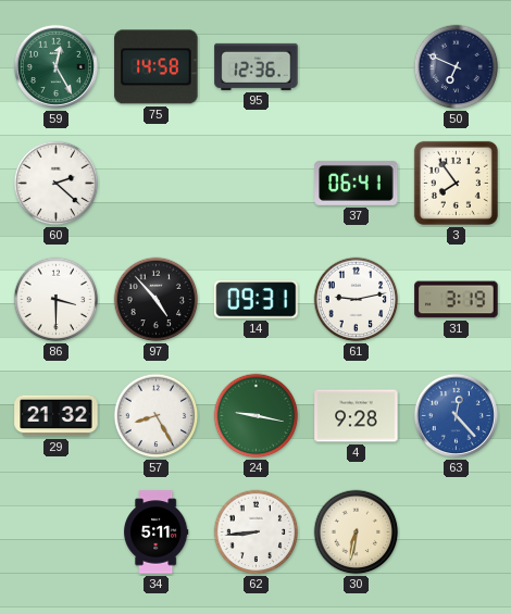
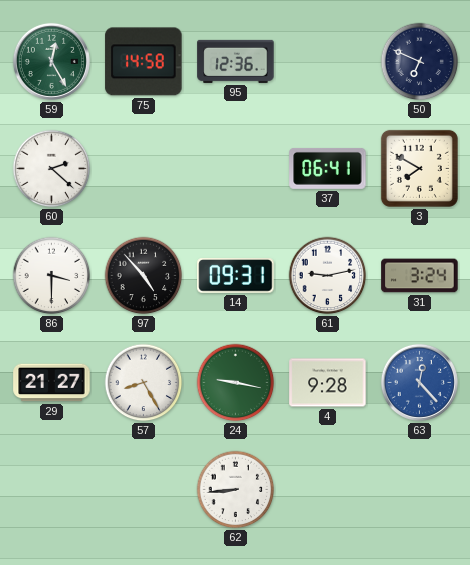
3: 7:54 -> 7:50 (419, 168)
31: 3:19 -> 3:24 (420, 276)
29: 21:32 -> 21:27 (52, 383)
34: 5:11 -> none (157, 532)
30: 6:32 -> none (357, 532)
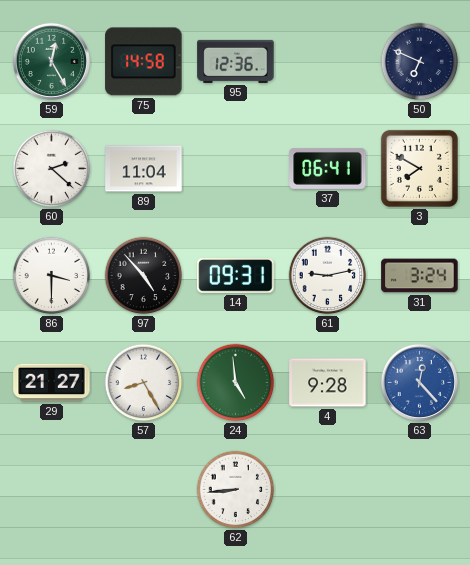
89: none -> 11:04 (144, 169)
24: 9:17 -> 4:59 (236, 383)
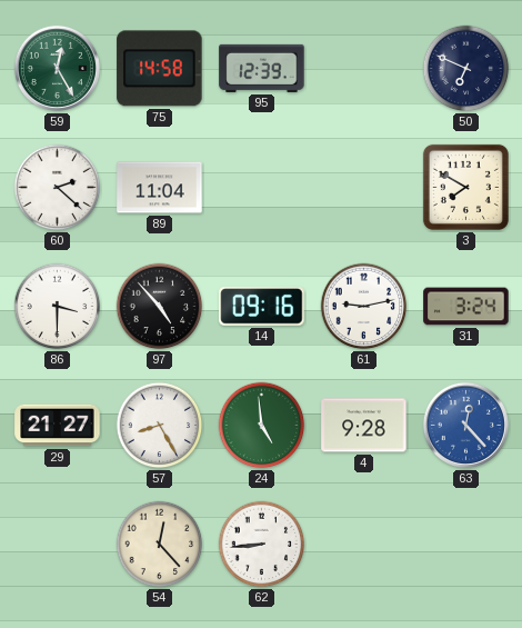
95: 12:36 -> 12:39 (262, 68)
37: 06:41 -> none (328, 168)
14: 09:31 -> 09:16 (262, 307)
54: none -> 12:23 (160, 545)
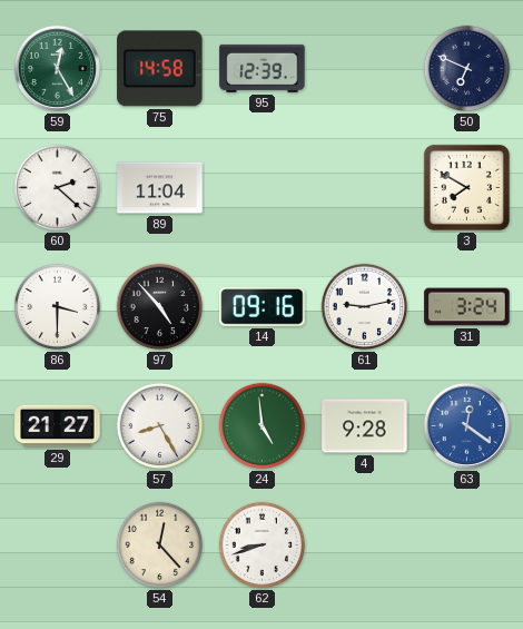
63: 12:23 -> 12:21 (466, 425)
62: 8:44 -> 8:42 (263, 546)
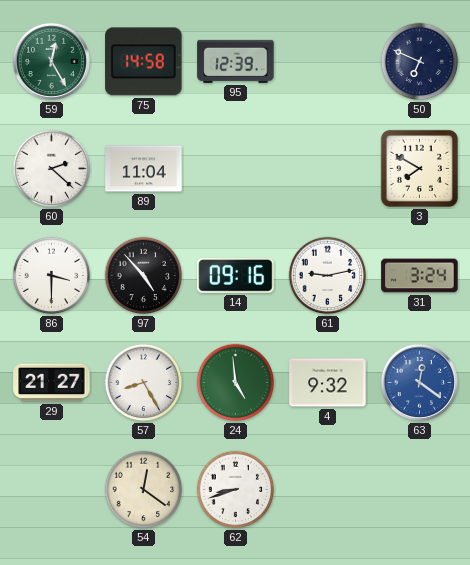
4: 9:28 -> 9:32 (328, 383)
54: 12:23 -> 12:21 (144, 490)
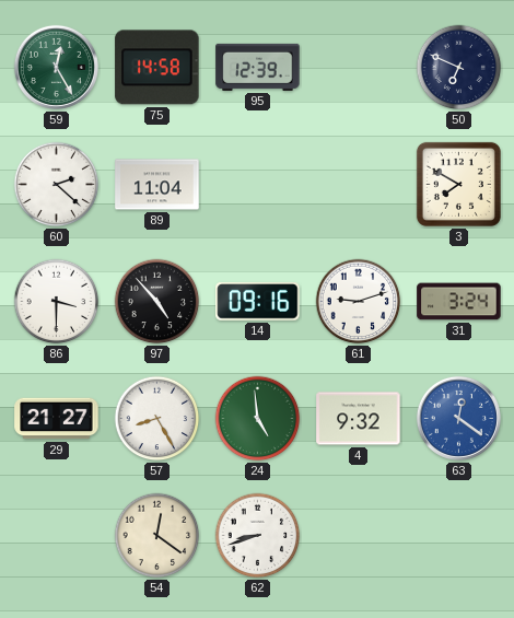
61: 9:13 -> 9:12 (359, 302)
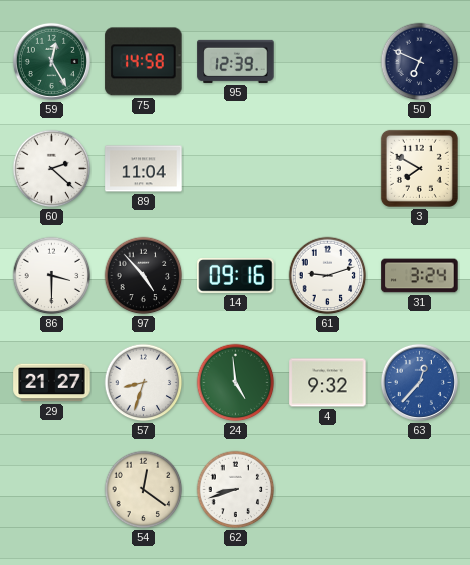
57: 8:25 -> 8:33 (144, 383)
63: 12:21 -> 12:37 (419, 382)
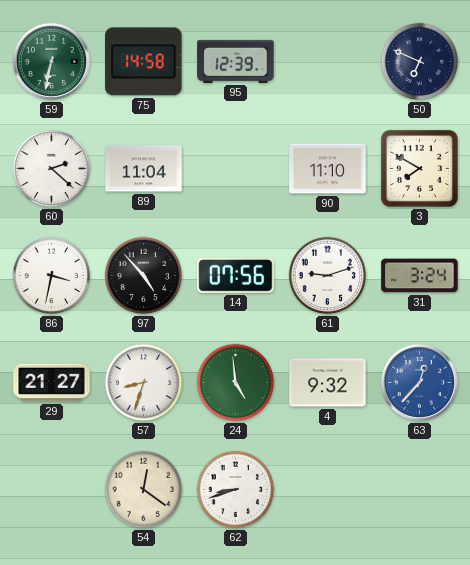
59: 12:25 -> 6:32 (51, 61)
90: none -> 11:10 (328, 169)
86: 3:30 -> 3:32 (52, 276)
14: 09:16 -> 07:56 (236, 276)
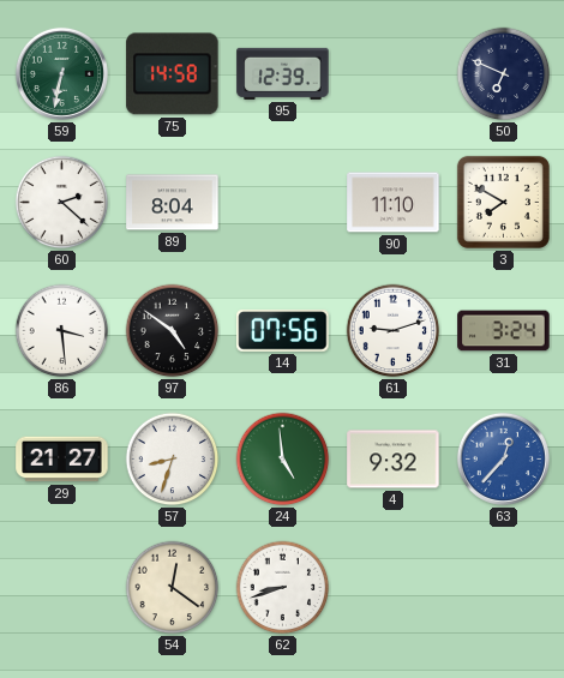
89: 11:04 -> 8:04 (173, 203)
86: 3:32 -> 3:29 (62, 331)
97: 4:53 -> 4:51 (173, 331)
